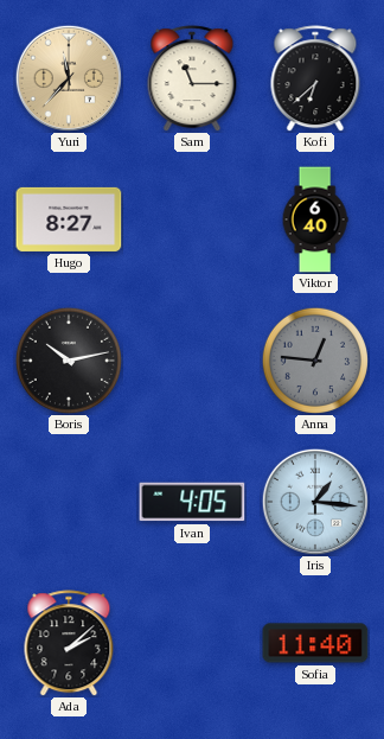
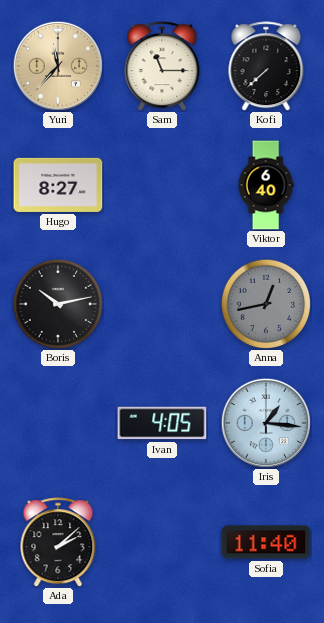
Kofi: 6:38 -> 7:38 (266, 66)
Anna: 12:46 -> 12:43 (265, 303)
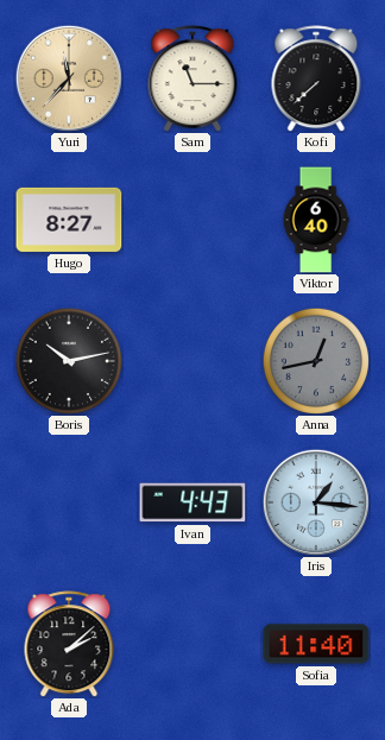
Ivan: 4:05 -> 4:43 (192, 502)
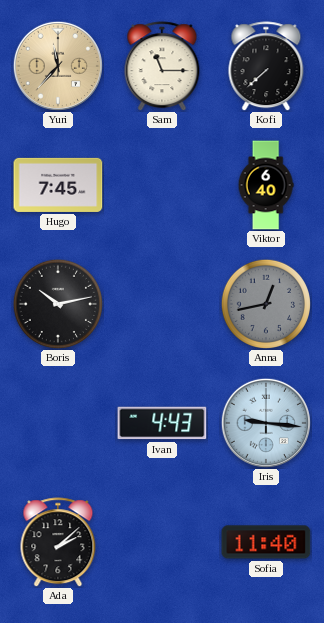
Hugo: 8:27 -> 7:45 (58, 185)
Iris: 1:16 -> 9:16 (265, 422)
